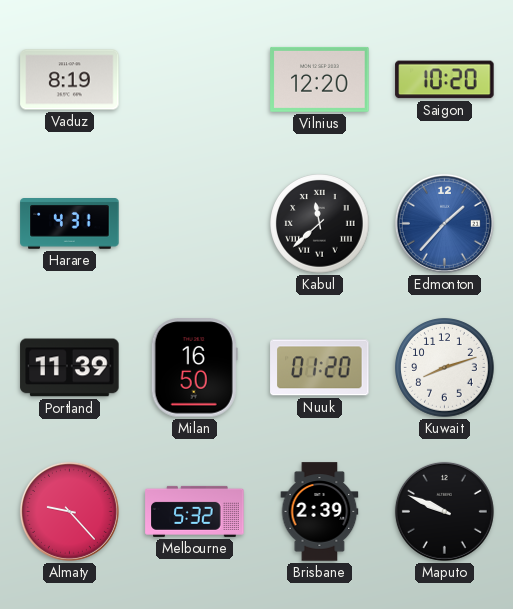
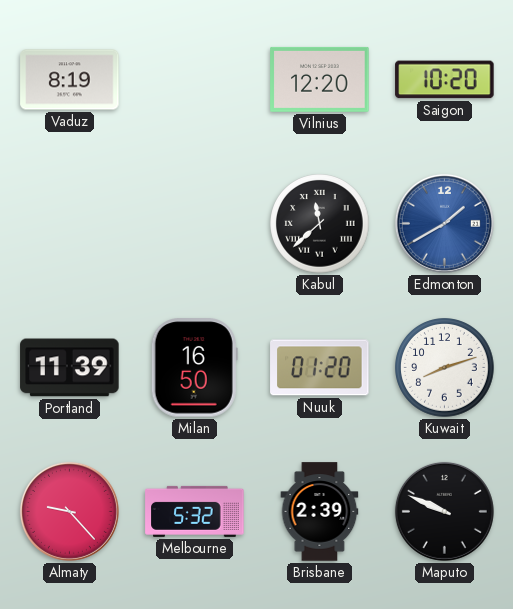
Harare: 4:31 -> none (70, 224)
Edmonton: 1:37 -> 1:40 (444, 223)
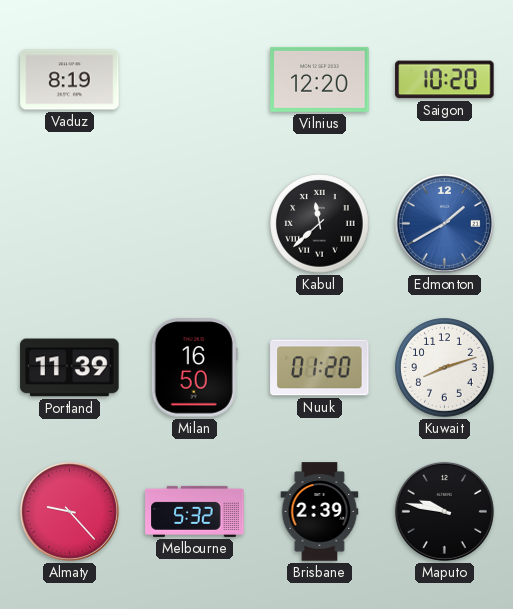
Maputo: 9:49 -> 9:47 (444, 511)
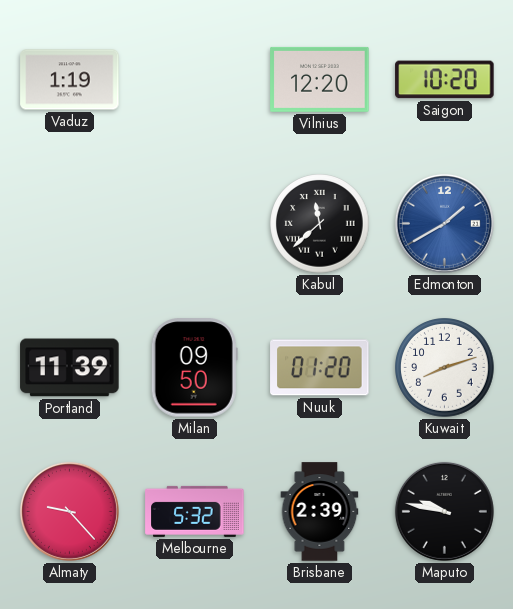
Vaduz: 8:19 -> 1:19 (70, 80)
Milan: 16:50 -> 09:50 (194, 368)
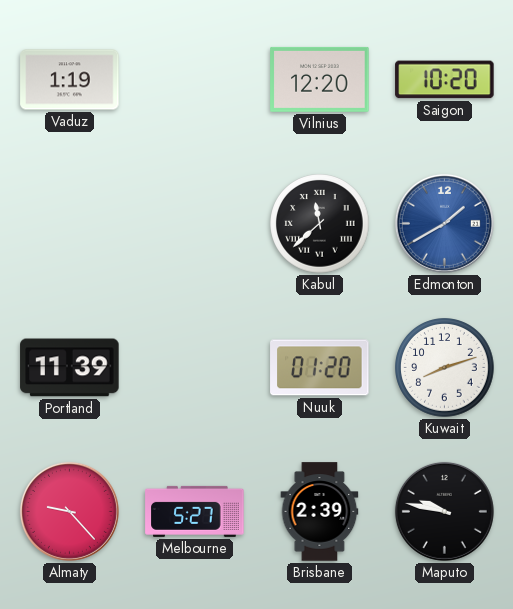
Milan: 09:50 -> none (194, 368)
Melbourne: 5:32 -> 5:27 (195, 511)
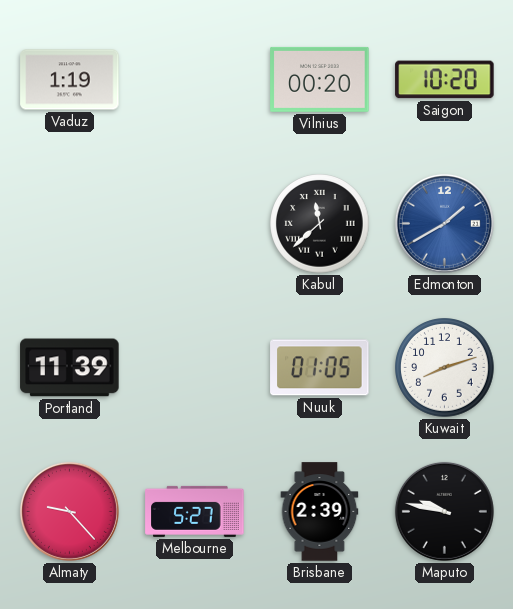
Vilnius: 12:20 -> 00:20 (320, 79)
Nuuk: 01:20 -> 01:05 (320, 368)
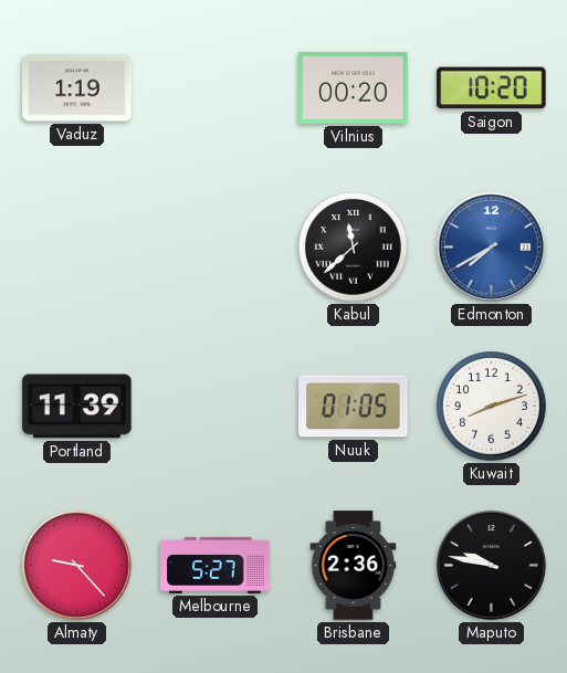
Edmonton: 1:40 -> 7:40 (491, 246)
Brisbane: 2:39 -> 2:36 (354, 566)
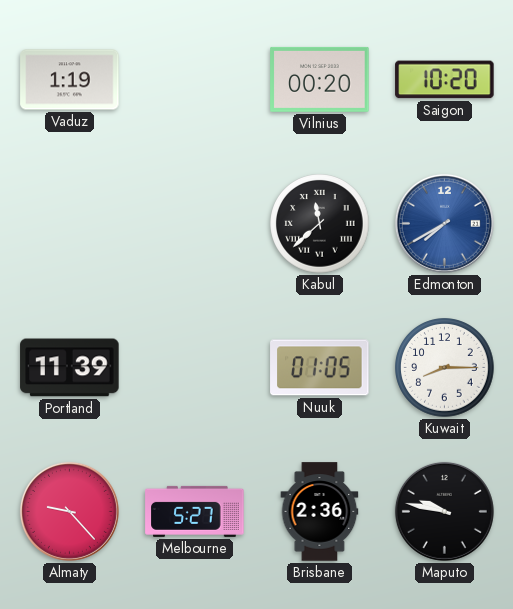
Kuwait: 8:12 -> 8:15 (445, 368)
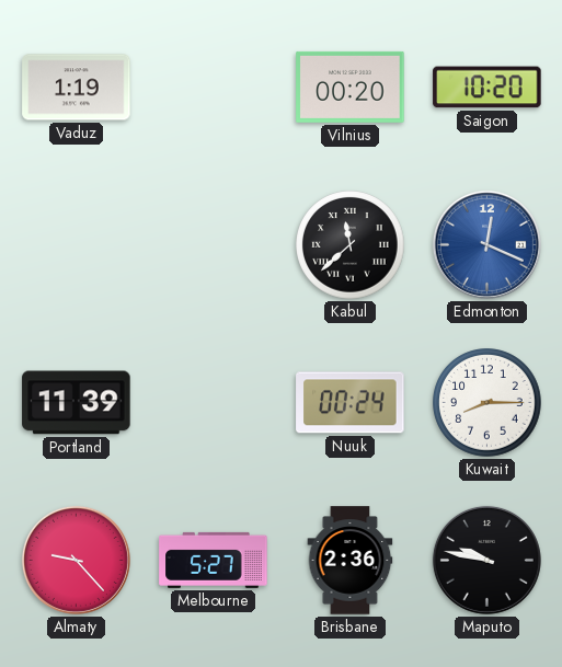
Edmonton: 7:40 -> 12:19 (486, 244)
Nuuk: 01:05 -> 00:24 (351, 403)
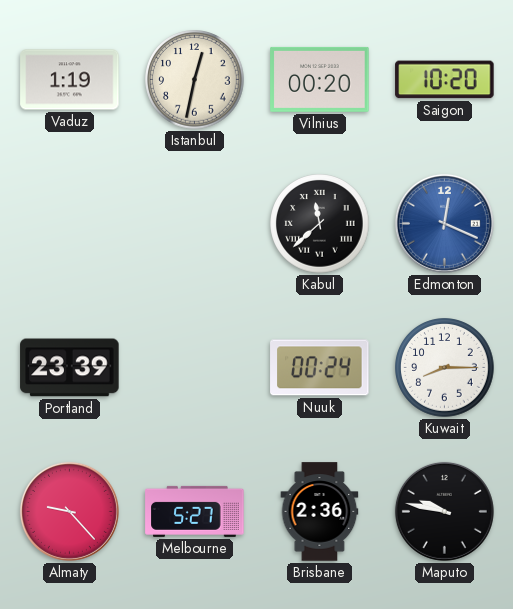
Istanbul: none -> 12:32 (195, 80)
Portland: 11:39 -> 23:39 (70, 368)
